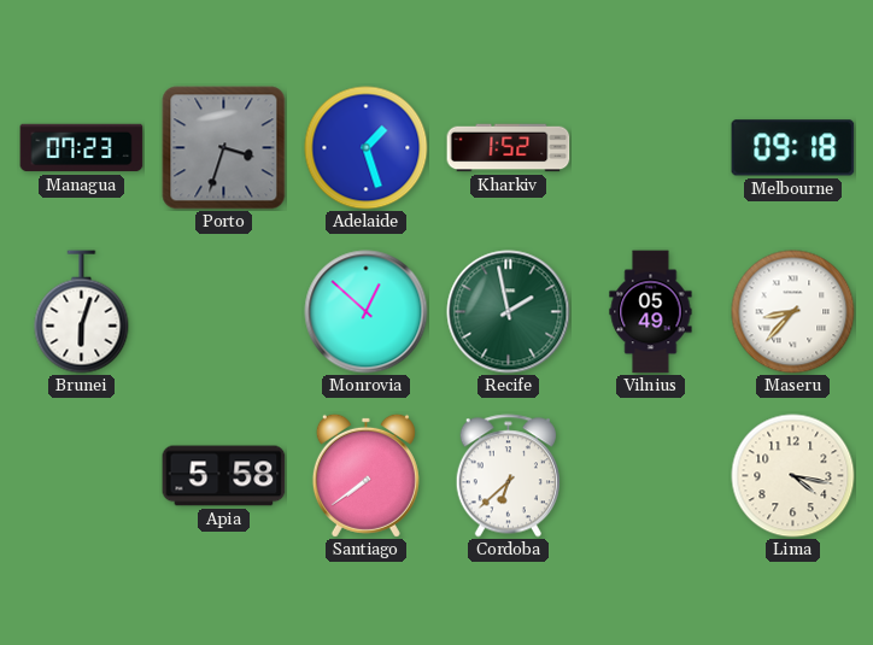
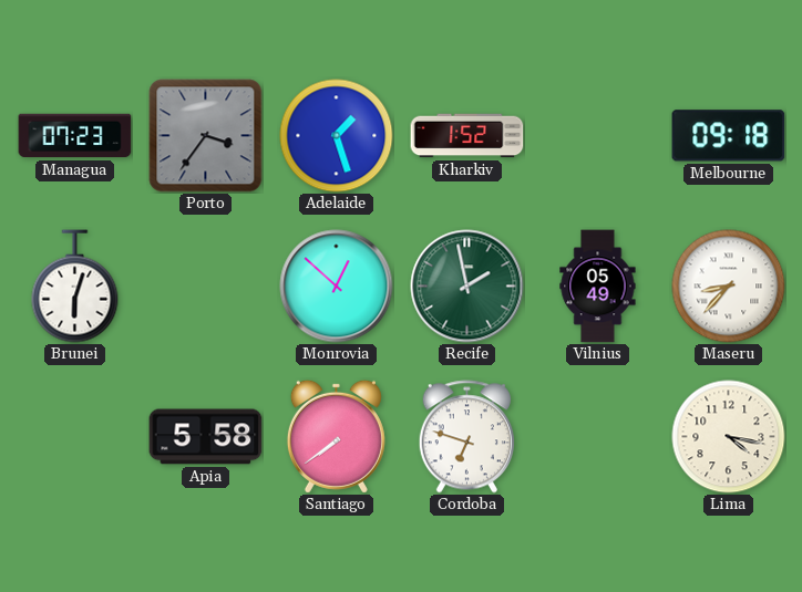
Porto: 3:33 -> 3:36 (206, 136)
Cordoba: 6:38 -> 6:48 (466, 437)
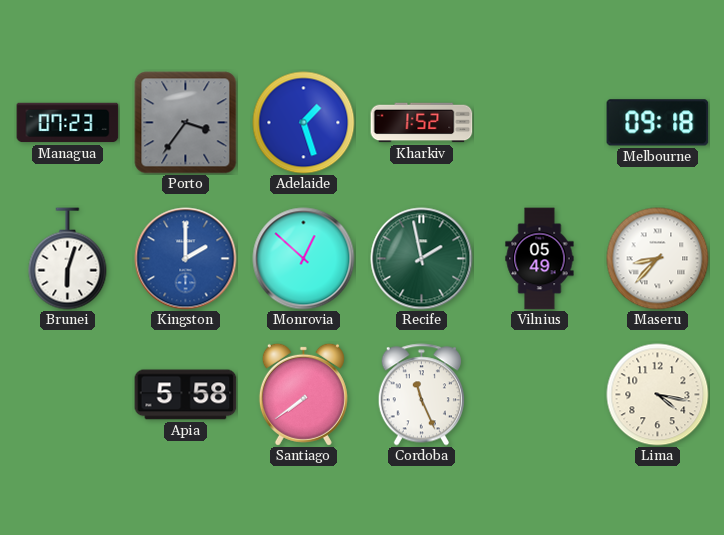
Kingston: none -> 2:00 (186, 259)
Cordoba: 6:48 -> 11:26 (421, 395)
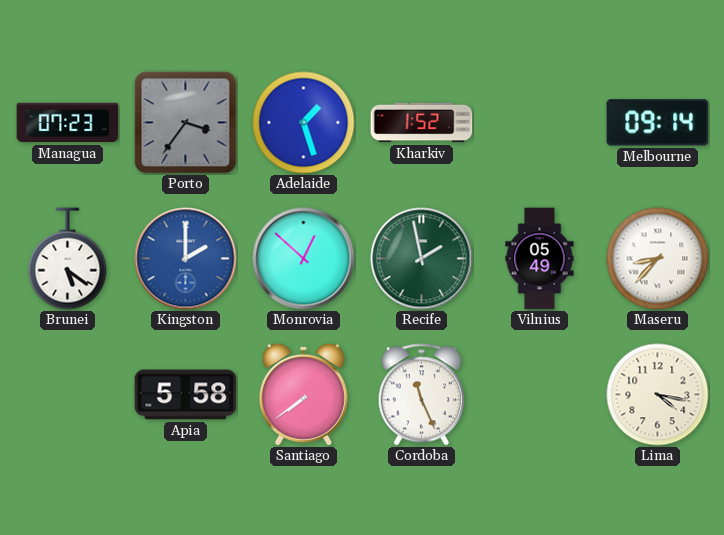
Melbourne: 09:18 -> 09:14 (658, 123)
Brunei: 6:03 -> 5:21 (68, 259)
